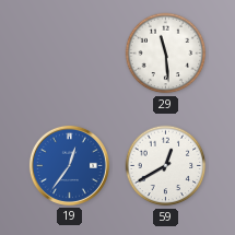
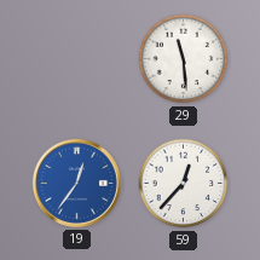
59: 12:40 -> 12:37 (184, 184)
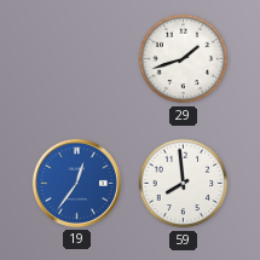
29: 11:29 -> 1:42 (184, 59)
59: 12:37 -> 7:59 (184, 184)
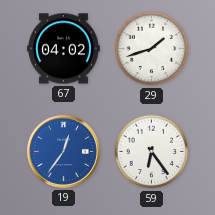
67: none -> 04:02 (64, 49)
59: 7:59 -> 6:24 (152, 152)
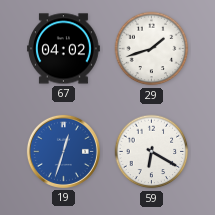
19: 12:36 -> 12:33 (63, 151)
59: 6:24 -> 6:20 (152, 152)
